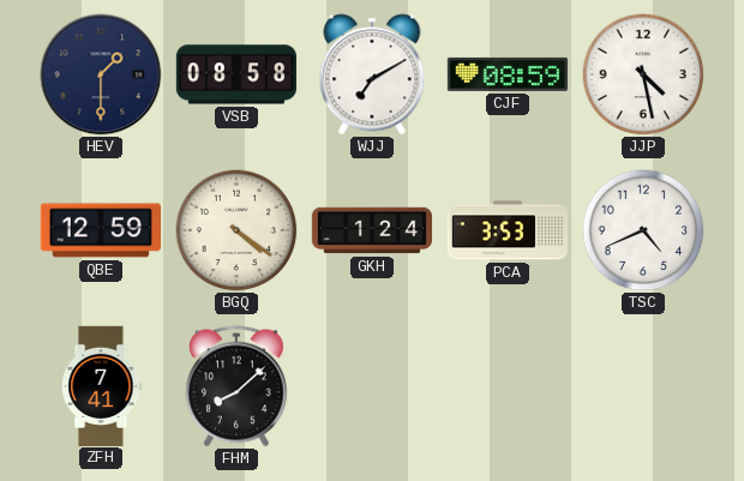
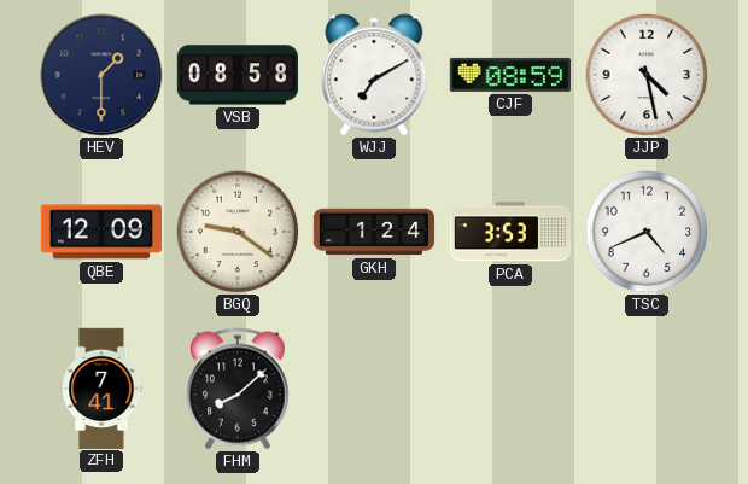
QBE: 12:59 -> 12:09 (100, 232)
BGQ: 4:21 -> 9:21 (238, 232)
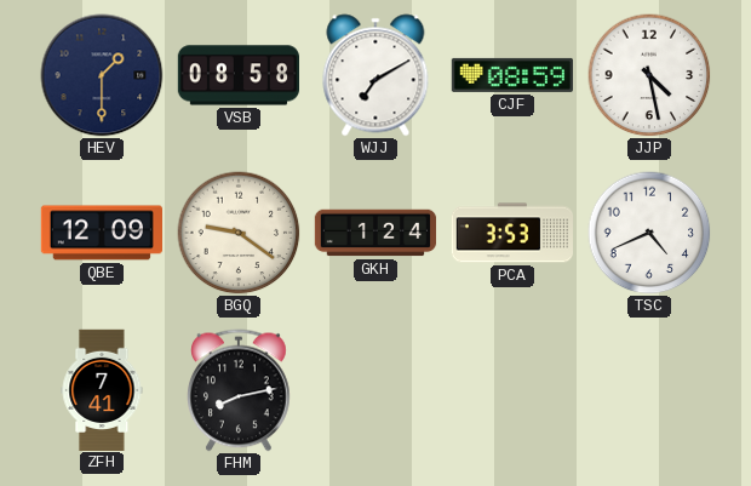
FHM: 8:08 -> 8:13 (240, 390)
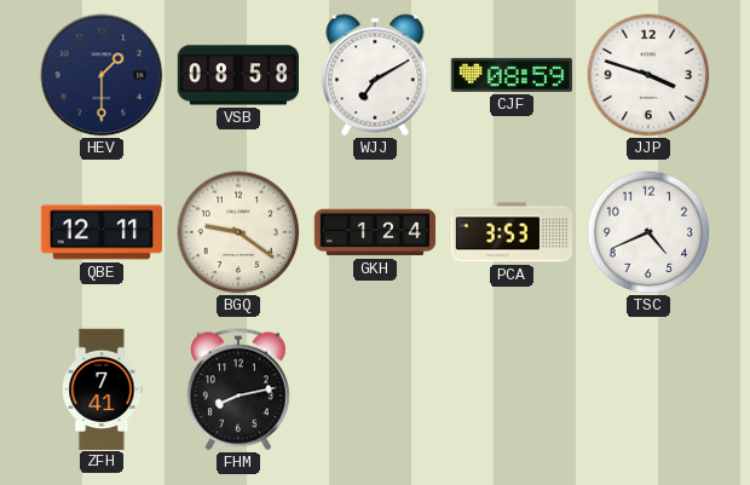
JJP: 4:28 -> 3:48 (648, 75)
QBE: 12:09 -> 12:11 (100, 232)
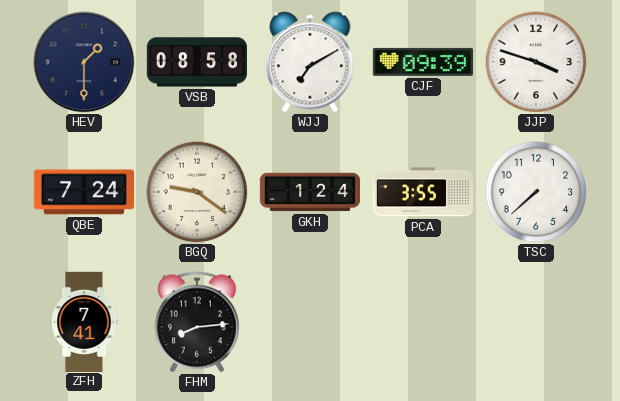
CJF: 08:59 -> 09:39 (422, 62)
QBE: 12:11 -> 7:24 (83, 192)
PCA: 3:53 -> 3:55 (422, 192)
TSC: 4:41 -> 7:38 (536, 192)
FHM: 8:13 -> 8:14 (198, 322)
